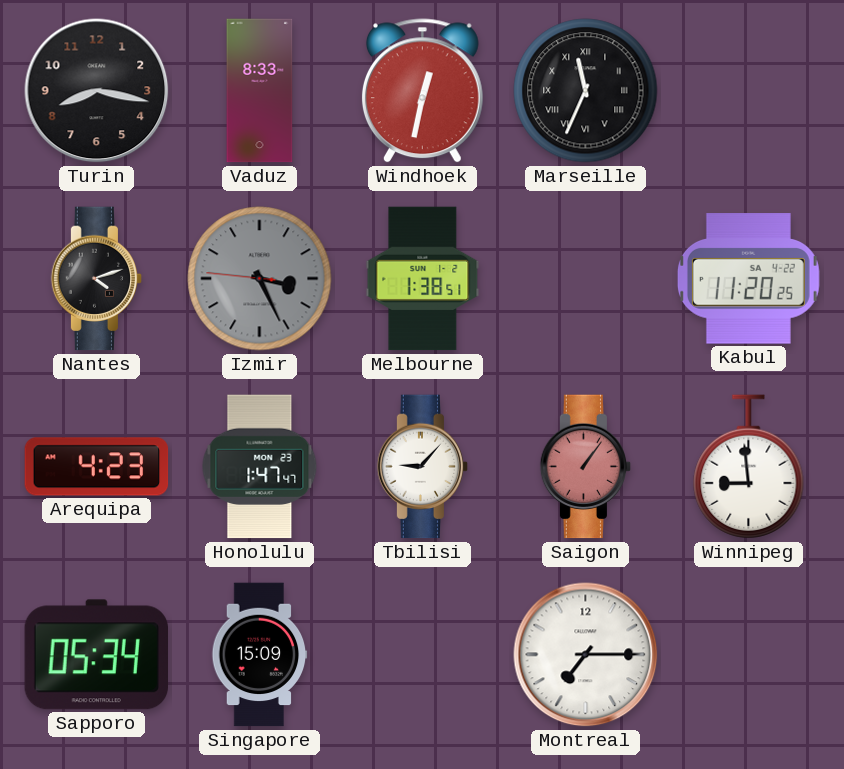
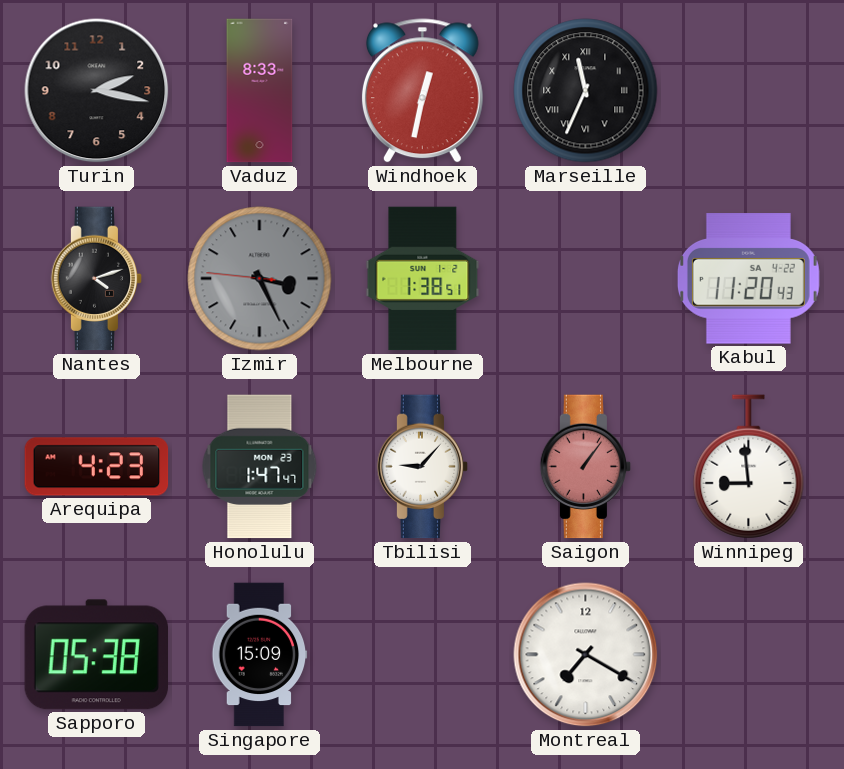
Turin: 8:17 -> 2:17 (97, 91)
Kabul: 11:20:25 -> 11:20:43 (748, 279)
Sapporo: 05:34 -> 05:38 (96, 655)
Montreal: 7:15 -> 7:20 (586, 655)
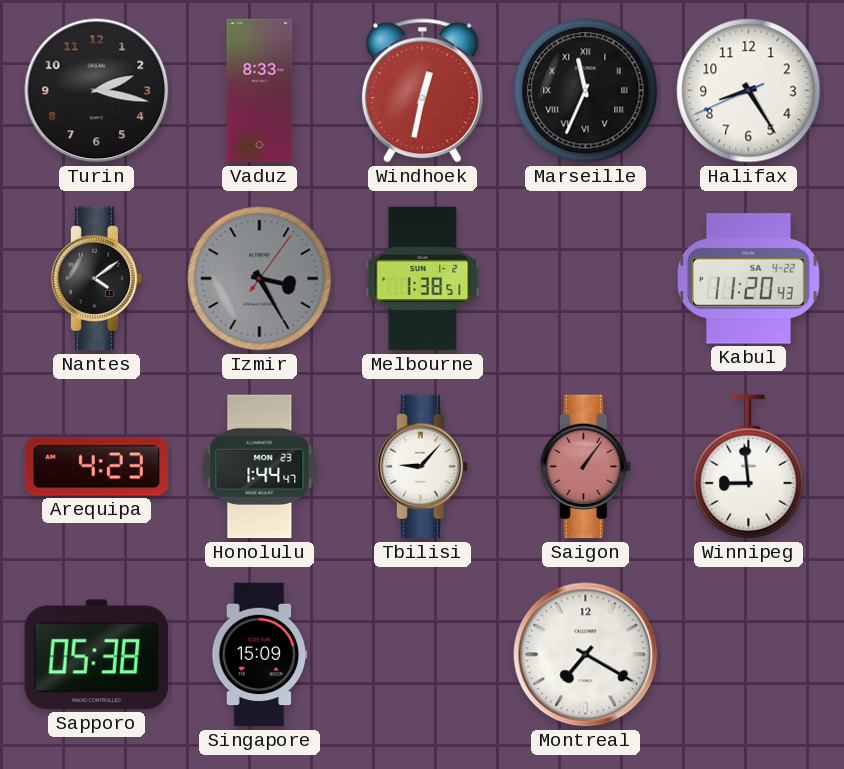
Halifax: none -> 8:24 (749, 91)
Nantes: 4:12 -> 4:09 (97, 279)
Izmir: 3:25:46 -> 3:25:06 (260, 279)
Honolulu: 1:47 -> 1:44 (260, 467)
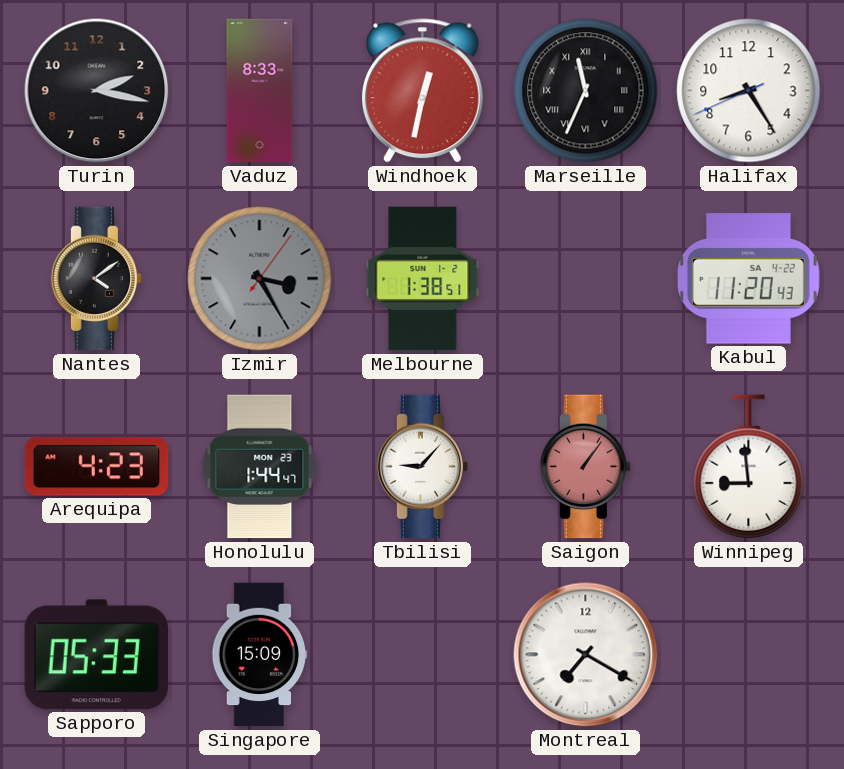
Sapporo: 05:38 -> 05:33 (96, 655)
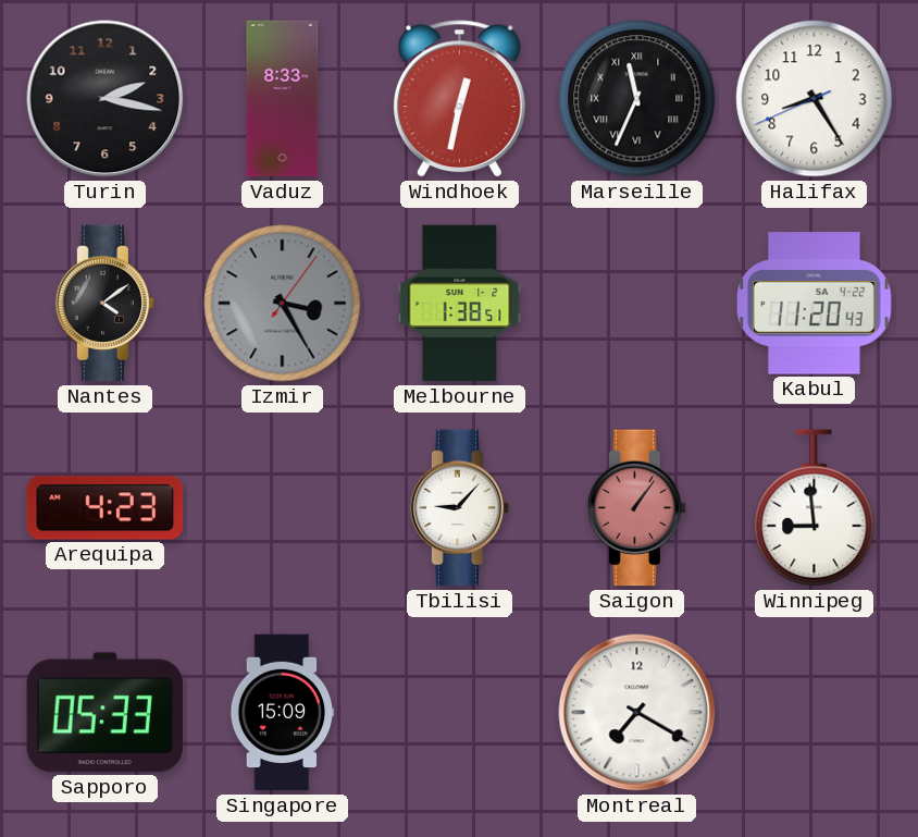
Honolulu: 1:44 -> none (260, 467)
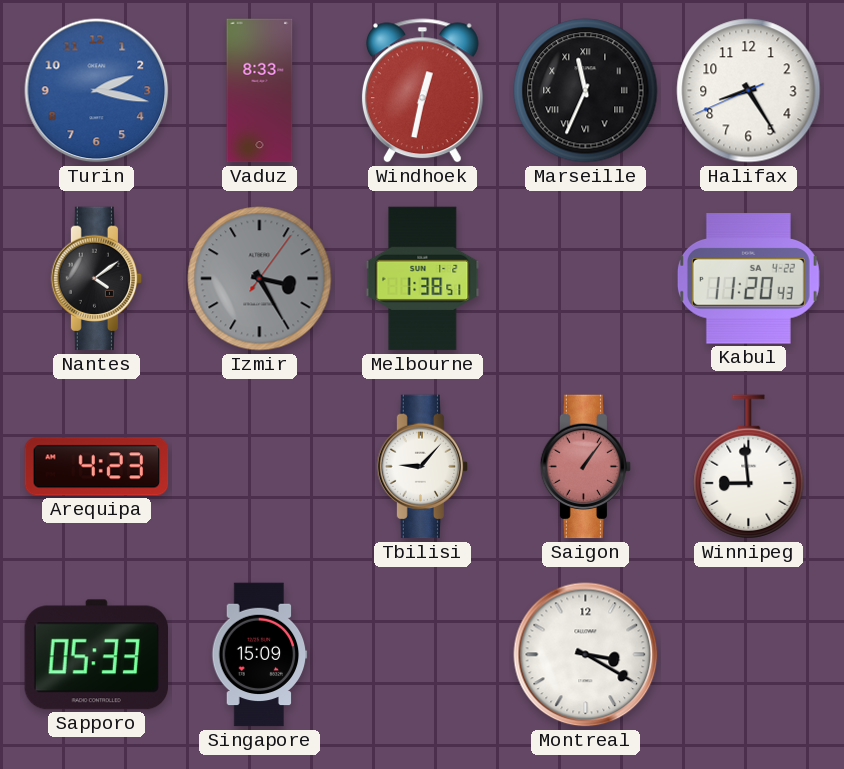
Turin dial: black -> blue (97, 91)
Montreal: 7:20 -> 3:20 (586, 655)
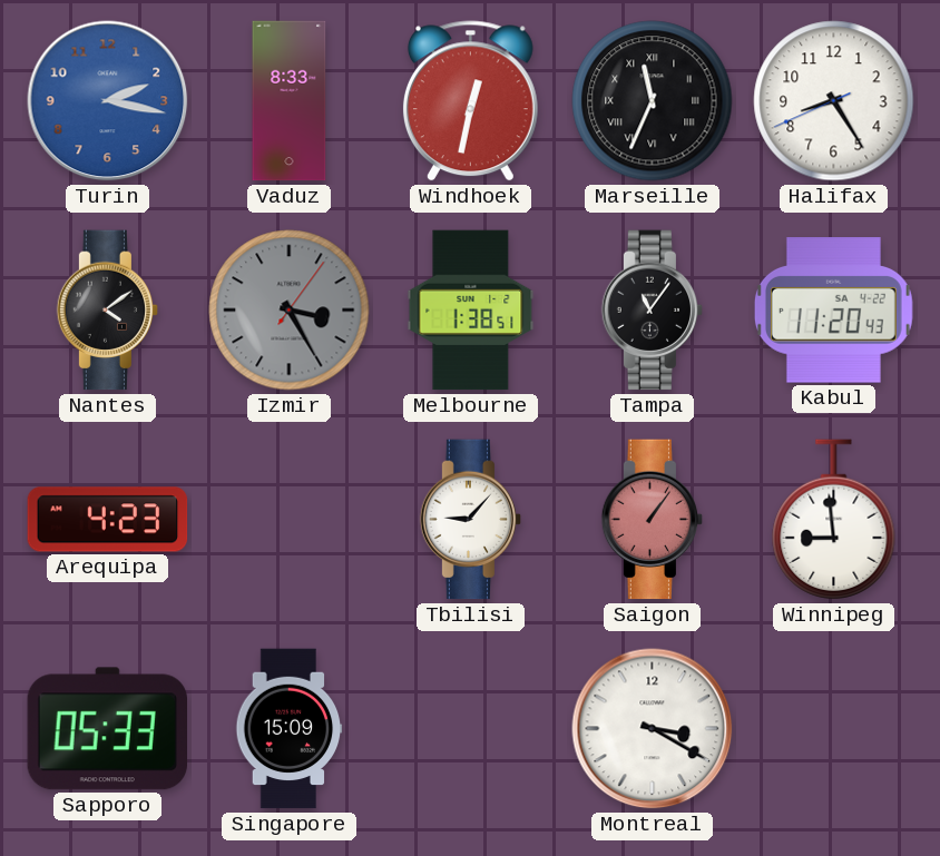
Tampa: none -> 11:06 (653, 311)
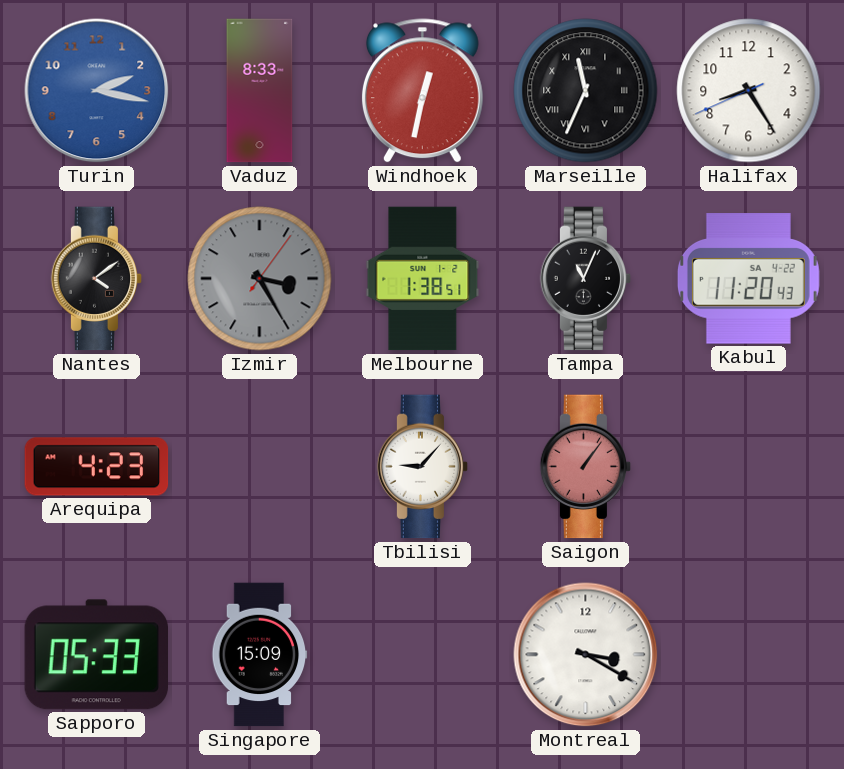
Tampa: 11:06 -> 11:04 (586, 279)
Winnipeg: 8:59 -> none (834, 520)
